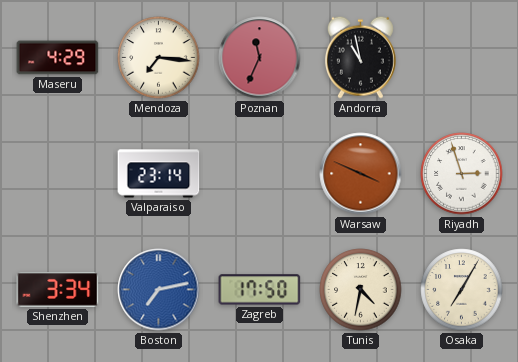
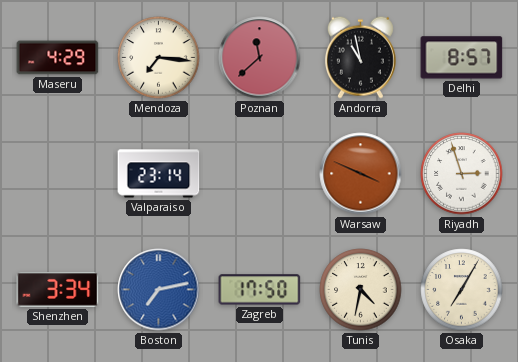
Poznan: 11:34 -> 11:38 (260, 58)
Delhi: none -> 8:57 (462, 58)
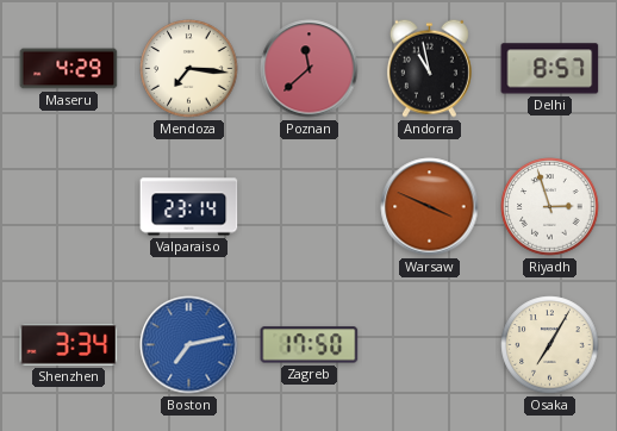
Tunis: 4:32 -> none (361, 290)
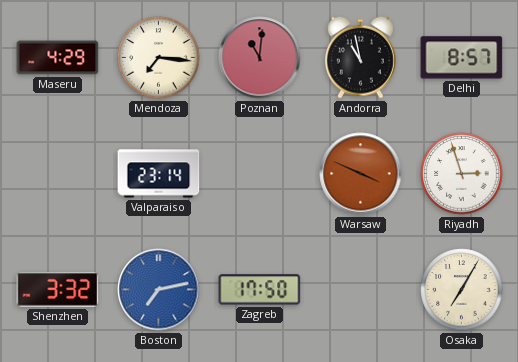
Poznan: 11:38 -> 11:01 (260, 58)
Shenzhen: 3:34 -> 3:32 (58, 290)
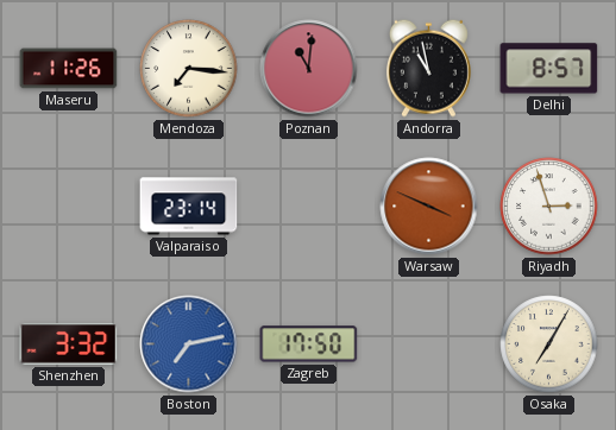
Maseru: 4:29 -> 11:26 (69, 69)
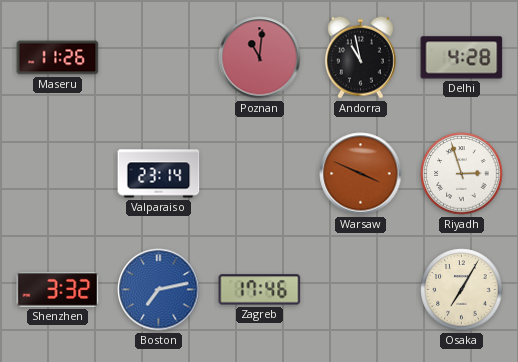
Mendoza: 7:16 -> none (189, 69)
Delhi: 8:57 -> 4:28 (462, 58)
Zagreb: 17:50 -> 17:46 (260, 290)
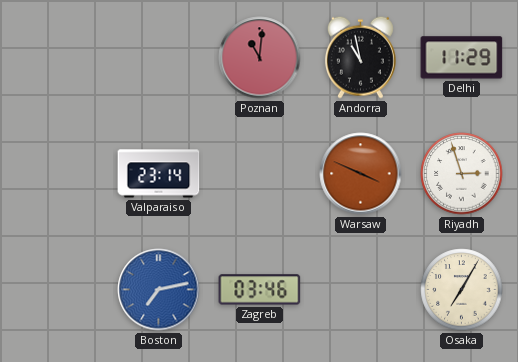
Maseru: 11:26 -> none (58, 58)
Delhi: 4:28 -> 11:29 (462, 58)
Shenzhen: 3:32 -> none (58, 290)
Zagreb: 17:46 -> 03:46 (260, 290)
